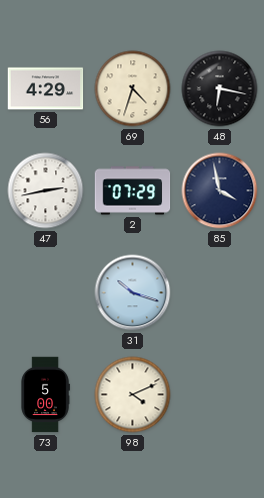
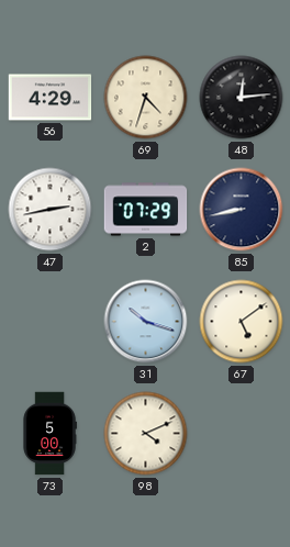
48: 6:17 -> 12:14 (242, 98)
85: 3:58 -> 8:43 (242, 210)
67: none -> 5:09 (242, 322)
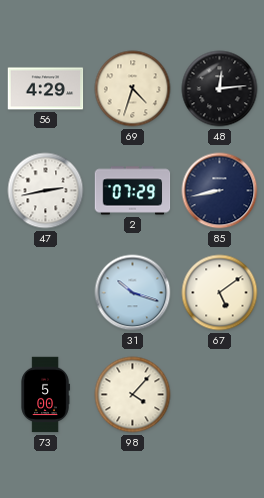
98: 4:11 -> 4:07 (133, 395)
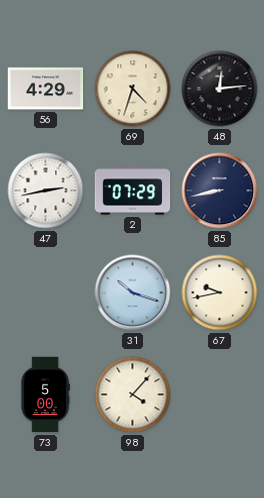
67: 5:09 -> 9:43 (220, 293)
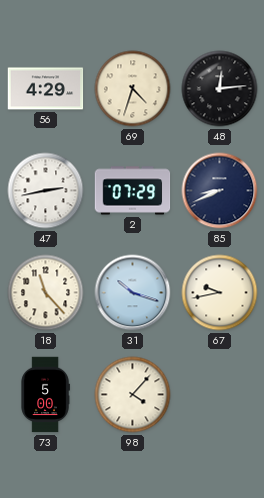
85: 8:43 -> 8:41 (220, 191)
18: none -> 11:23 (46, 293)
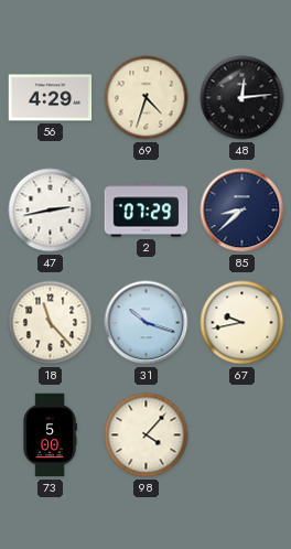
85: 8:41 -> 8:38 (242, 211)
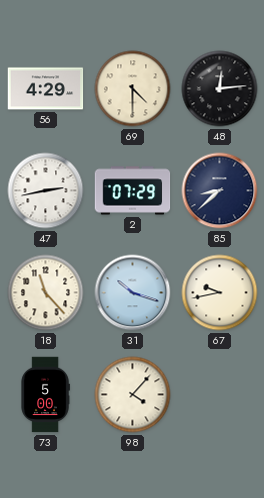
69: 4:33 -> 4:30 (133, 89)
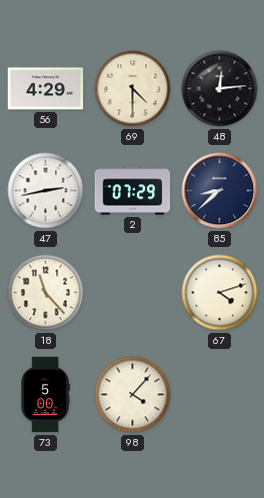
31: 10:18 -> none (133, 293)
67: 9:43 -> 4:12 (220, 293)
